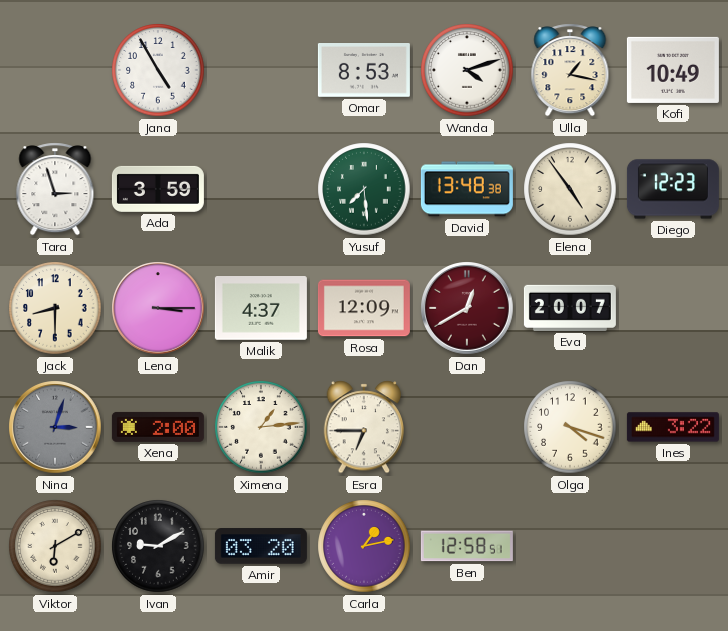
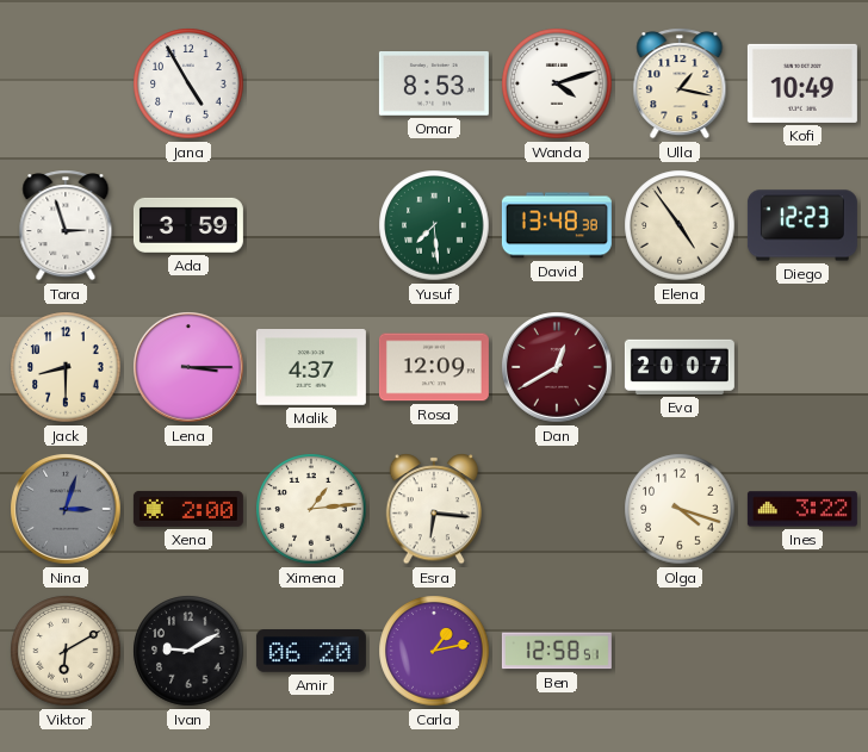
Esra: 6:45 -> 6:16 (434, 509)
Amir: 03:20 -> 06:20 (311, 651)
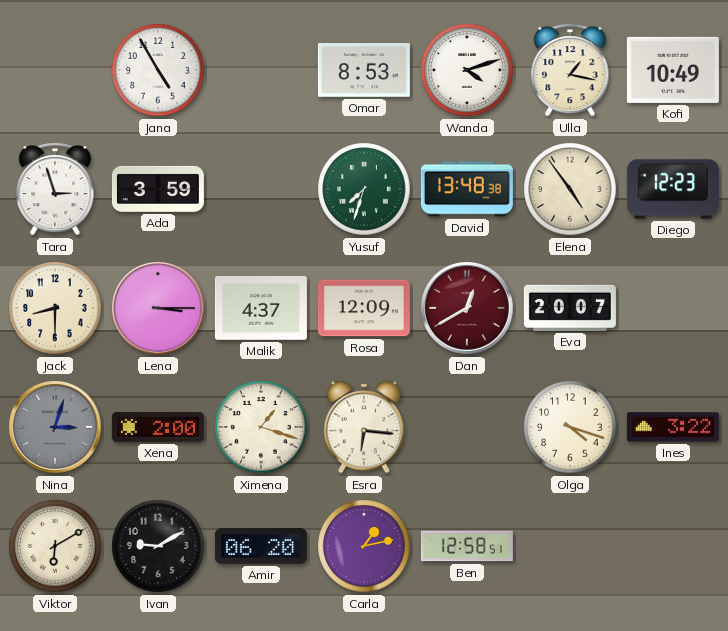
Yusuf: 7:29 -> 7:33 (364, 189)
Ximena: 1:14 -> 1:18 (261, 427)
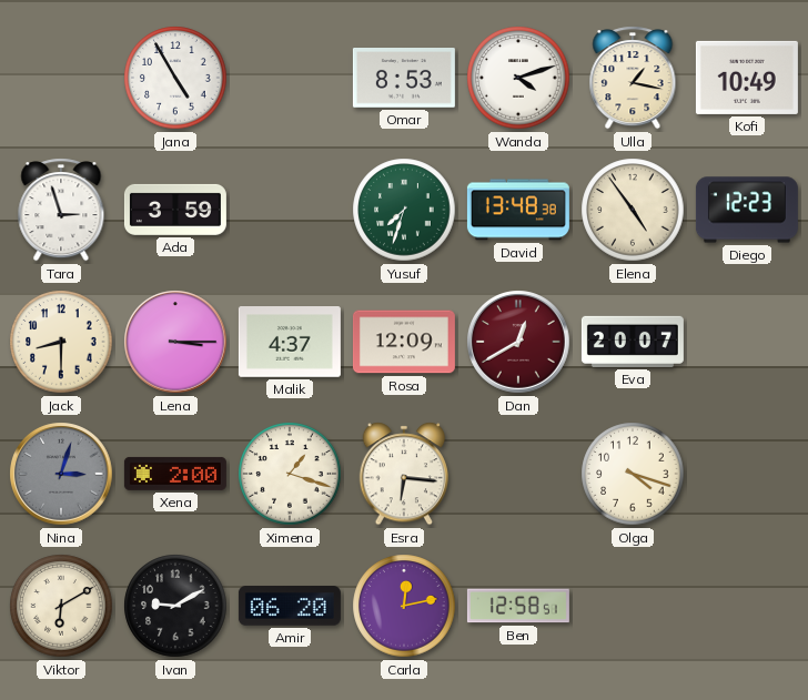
Ines: 3:22 -> none (673, 427)
Carla: 1:13 -> 12:13 (404, 606)
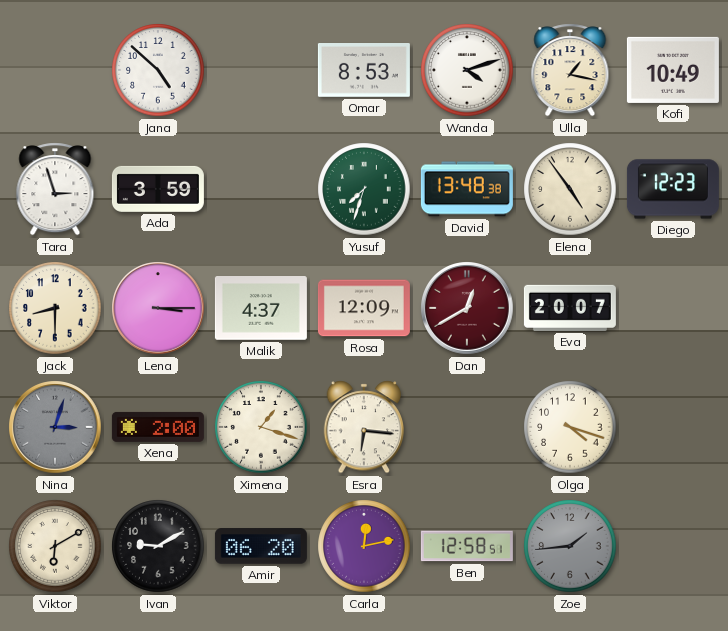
Jana: 4:55 -> 4:52 (158, 70)
Zoe: none -> 1:44 (570, 546)
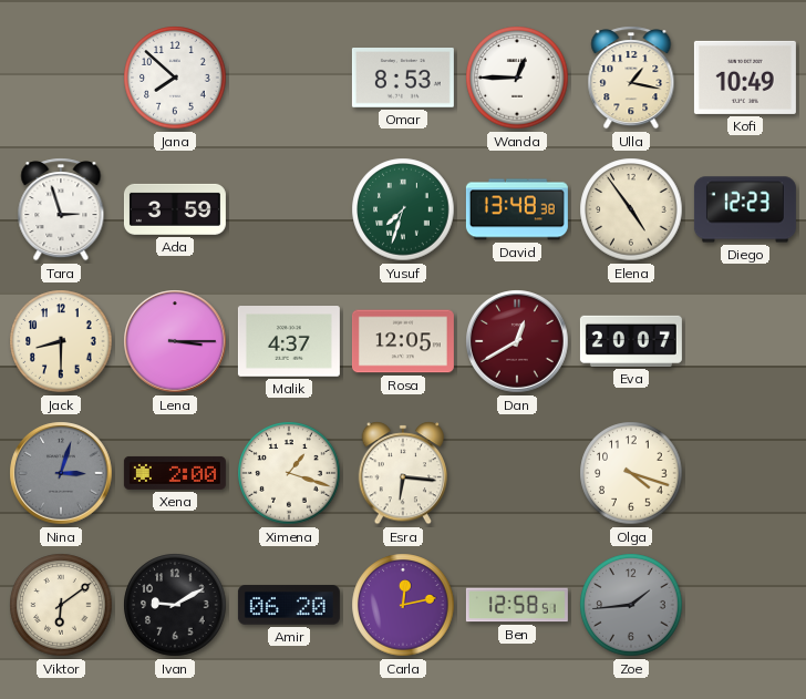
Jana: 4:52 -> 7:52 (175, 78)
Wanda: 4:12 -> 12:45 (517, 78)
Rosa: 12:09 -> 12:05 (403, 341)
Viktor: 6:10 -> 6:09 (61, 605)
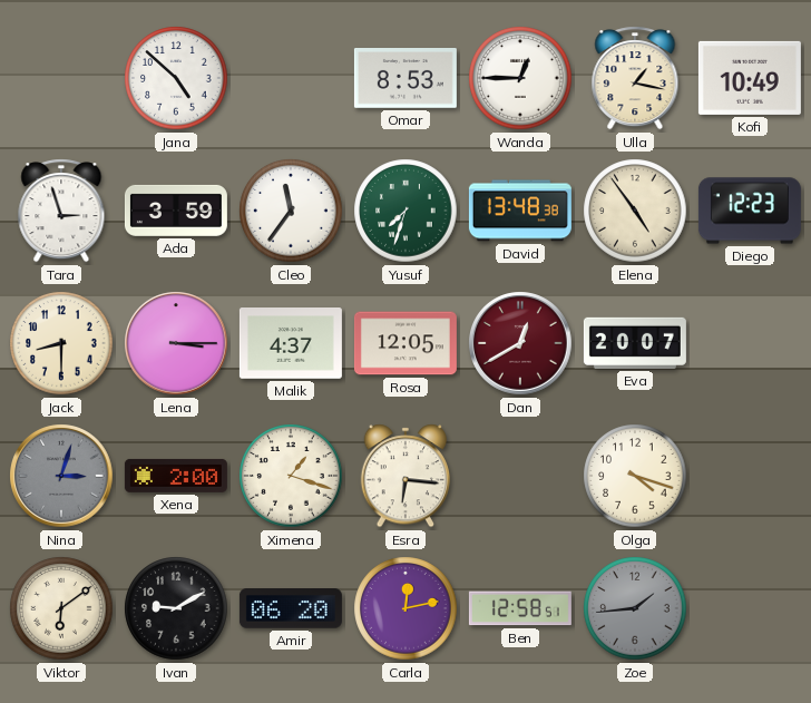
Jana: 7:52 -> 4:52 (176, 78)
Cleo: none -> 11:36 (291, 211)
